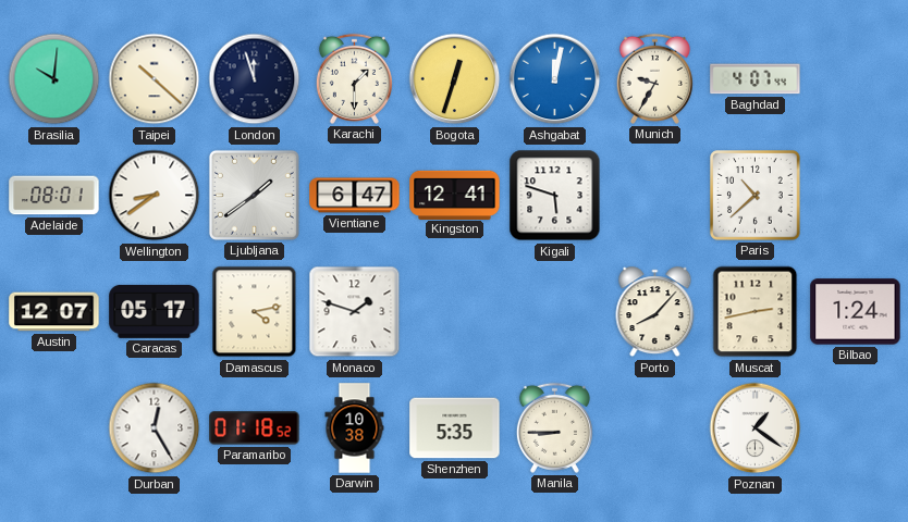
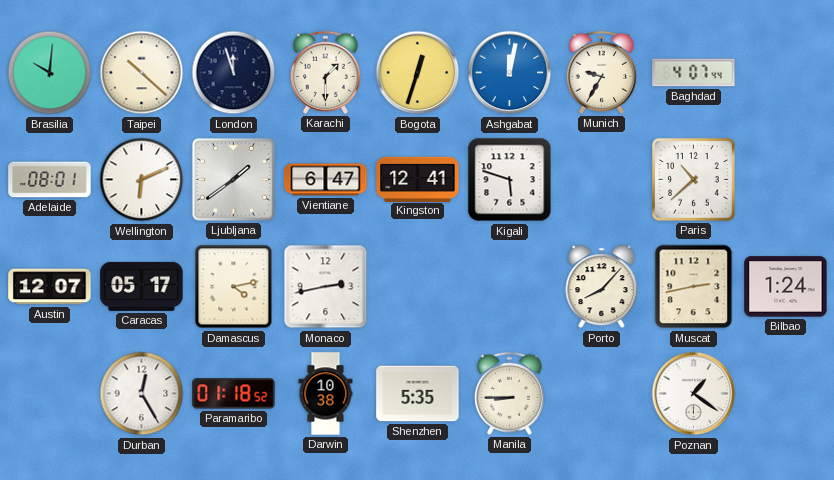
Wellington: 8:39 -> 6:11 (142, 180)
Monaco: 1:48 -> 2:43 (326, 287)
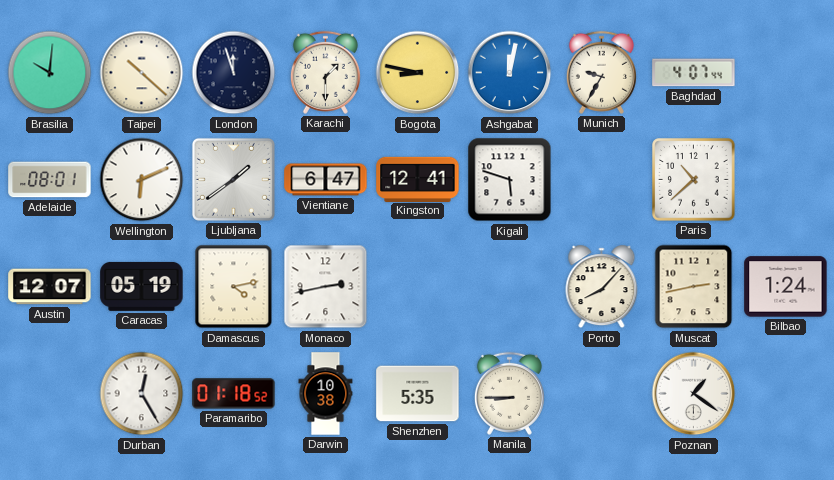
Bogota: 12:33 -> 8:47 (418, 73)
Caracas: 05:17 -> 05:19 (142, 286)
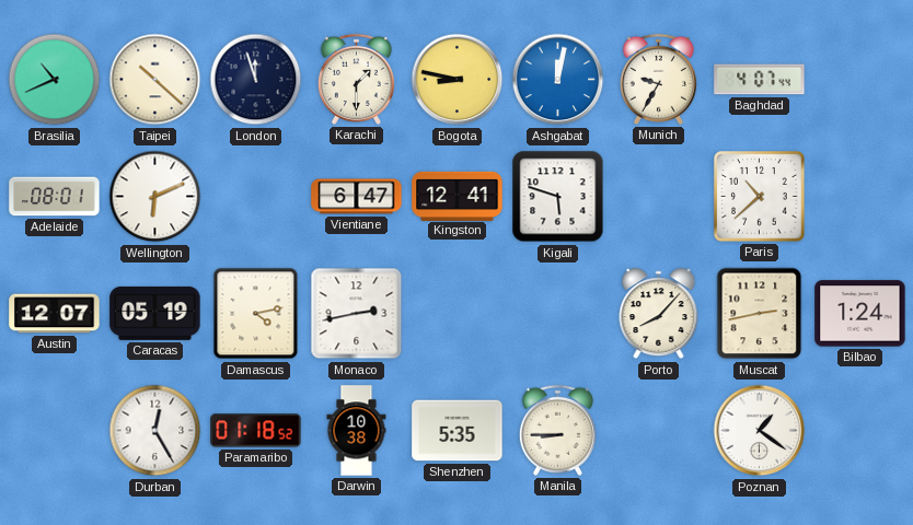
Brasilia: 10:01 -> 10:41 (55, 80)
Ljubljana: 1:39 -> none (233, 179)
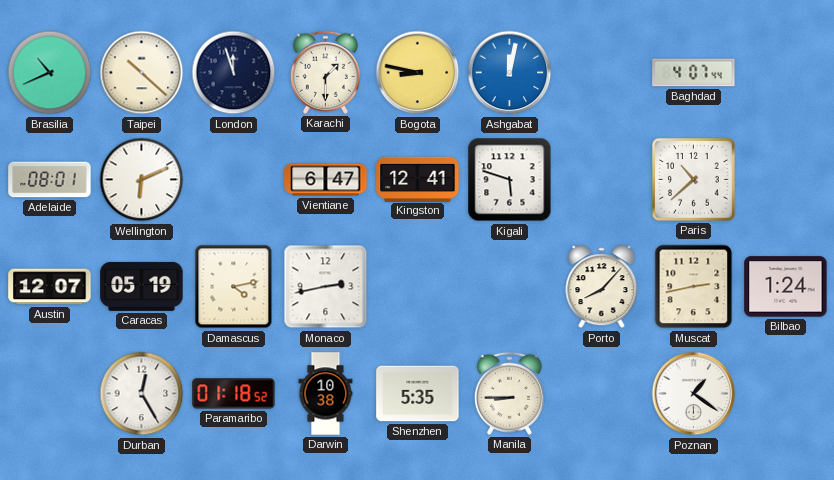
Munich: 9:35 -> none (658, 79)
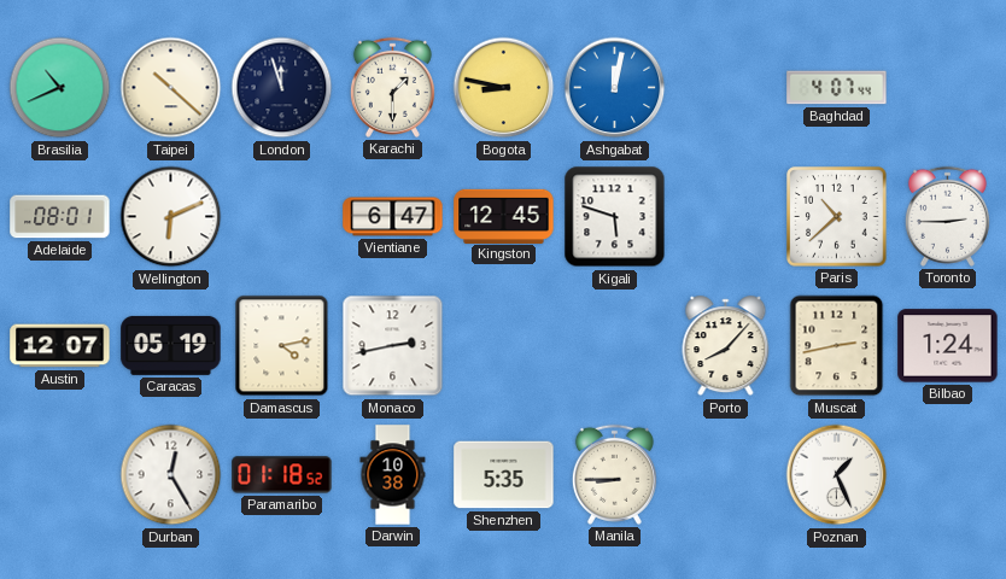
Kingston: 12:41 -> 12:45 (504, 216)
Toronto: none -> 2:45 (947, 216)
Poznan: 1:21 -> 1:26 (837, 475)
